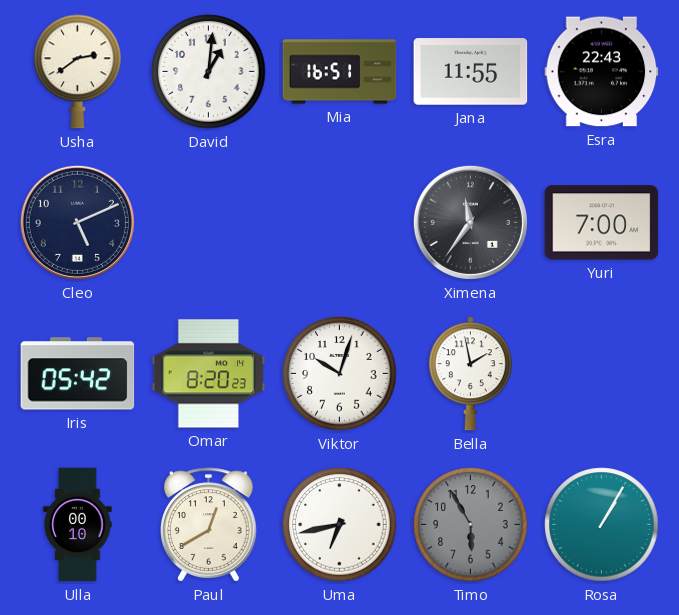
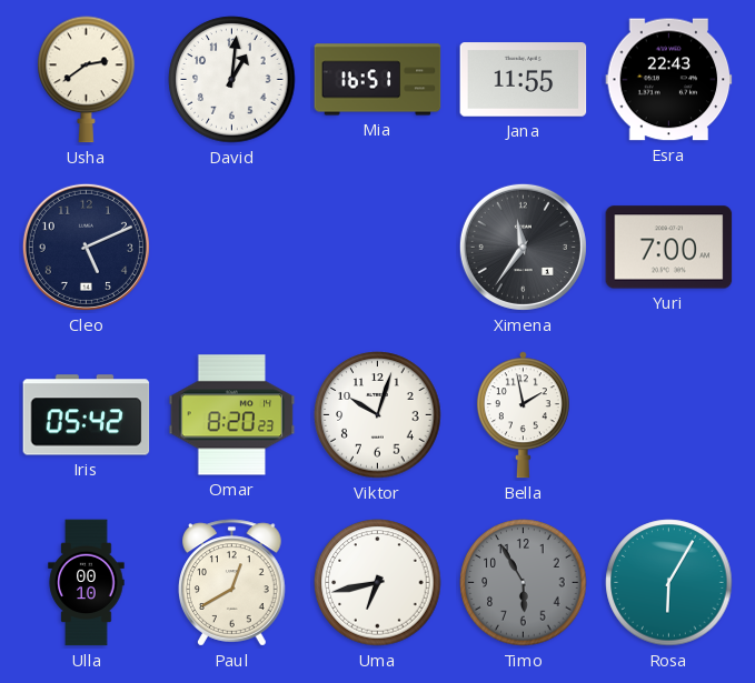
Rosa: 1:05 -> 6:05 (669, 583)
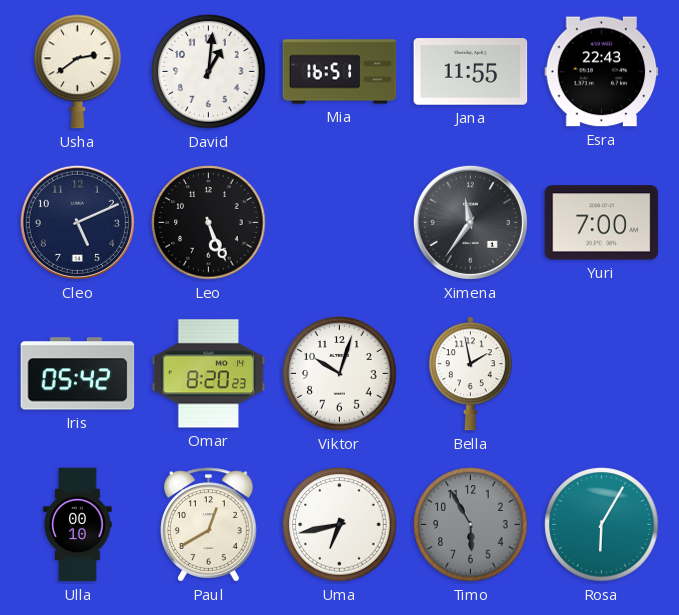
Leo: none -> 5:26 (209, 223)
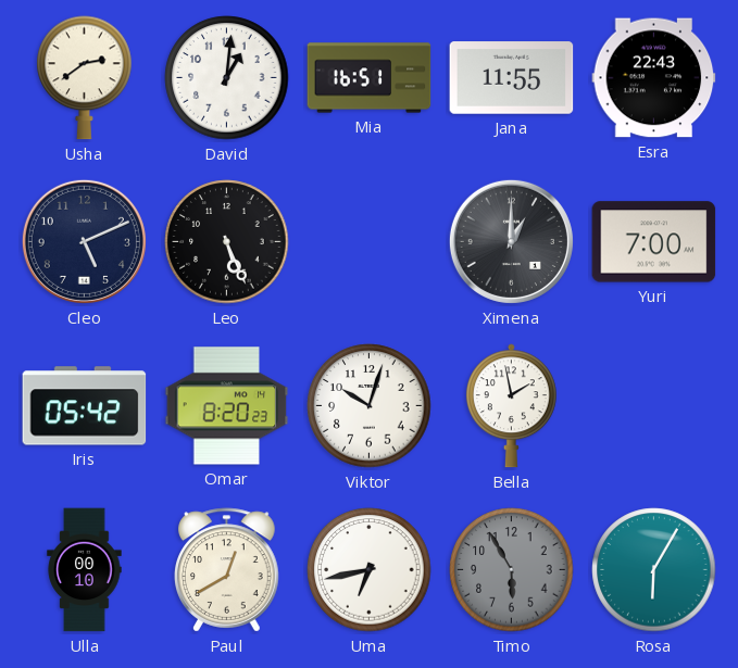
Ximena: 11:36 -> 1:00 (511, 241)
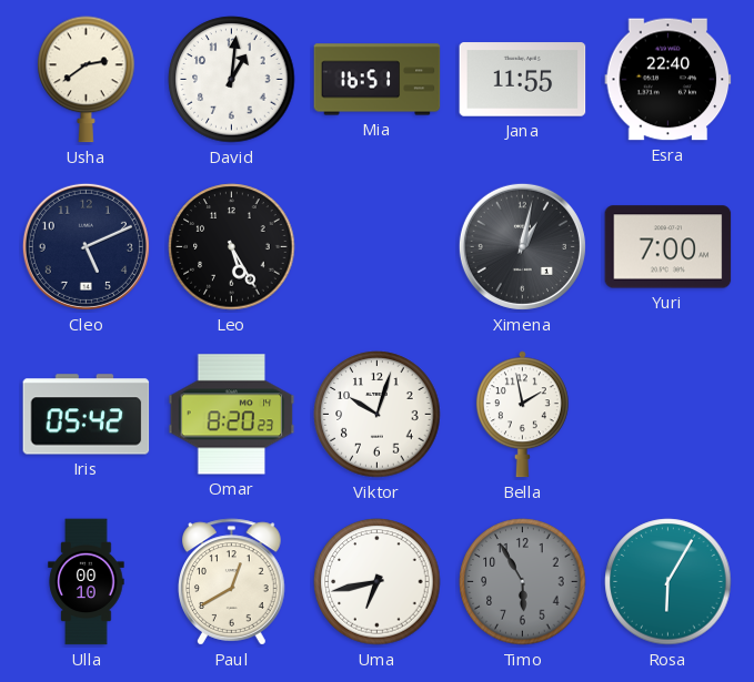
Esra: 22:43 -> 22:40 (668, 80)
Leo: 5:26 -> 5:25 (232, 247)
Ximena: 1:00 -> 1:02 (522, 246)
